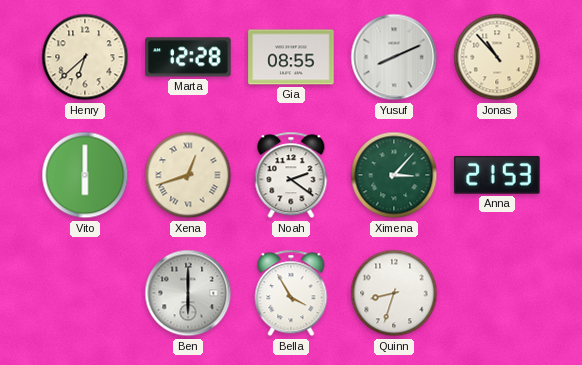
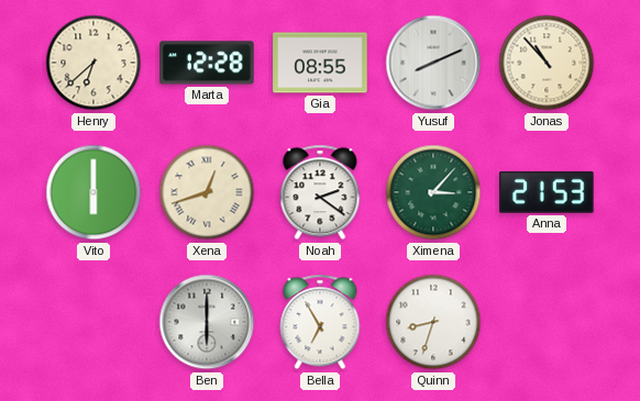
Bella: 3:55 -> 6:55 (320, 322)
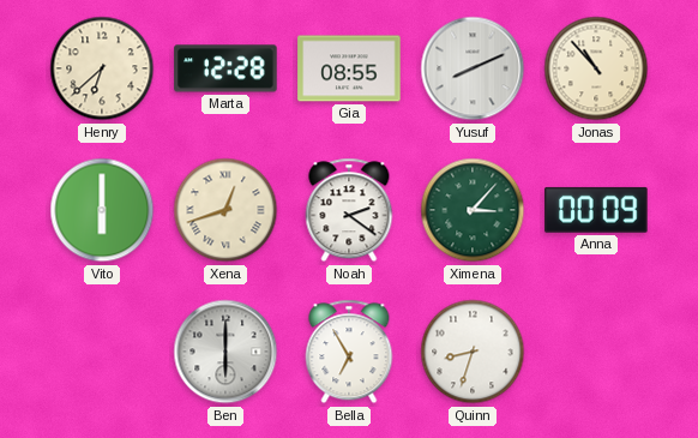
Anna: 21:53 -> 00:09 (596, 210)
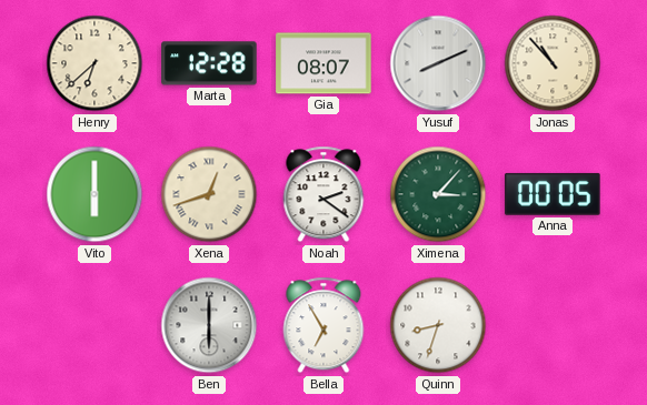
Gia: 08:55 -> 08:07 (323, 63)
Anna: 00:09 -> 00:05 (553, 194)
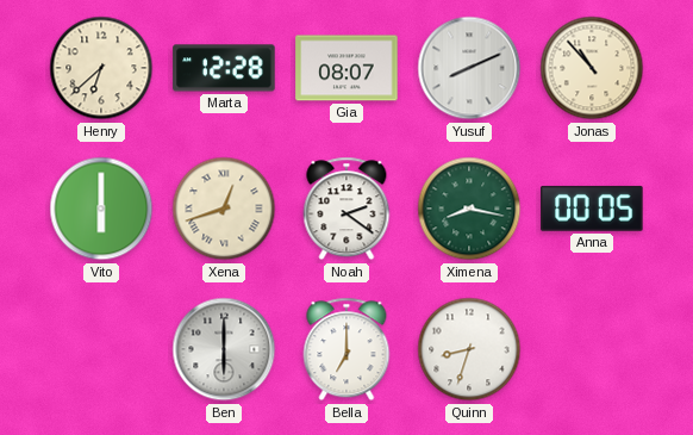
Ximena: 3:07 -> 8:17 (469, 209)
Bella: 6:55 -> 7:00 (346, 349)
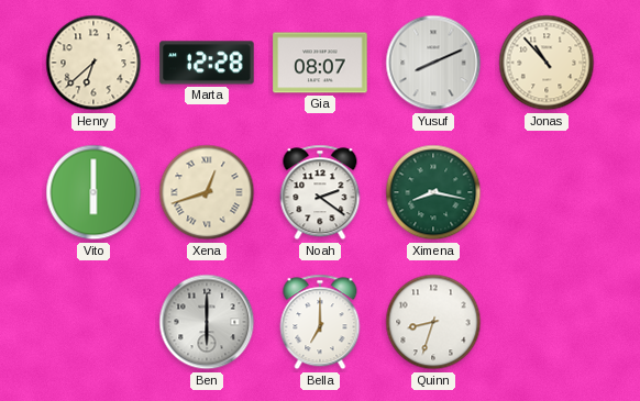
Anna: 00:05 -> none (592, 209)
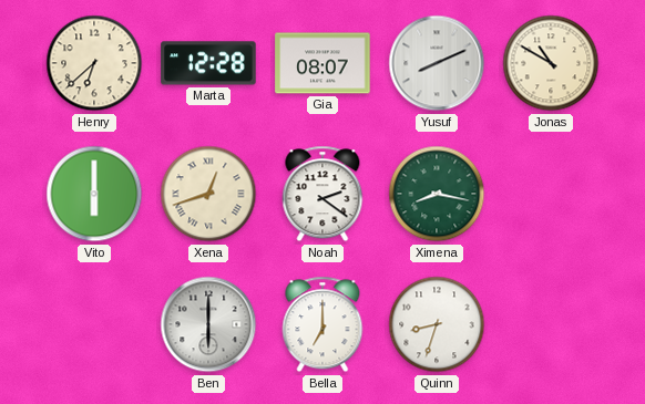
Jonas: 10:53 -> 10:50 (551, 63)
